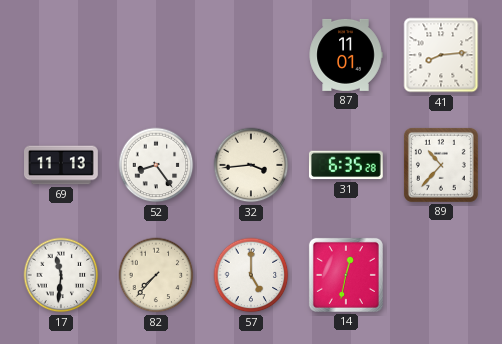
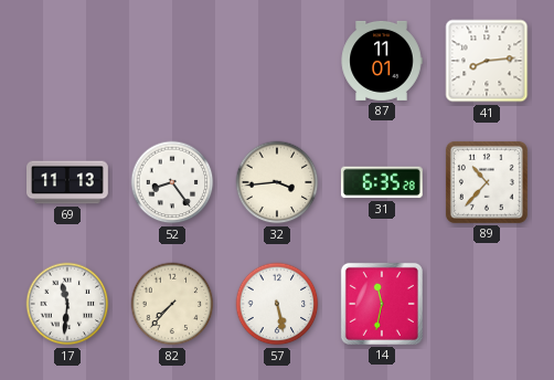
57: 5:00 -> 5:28 (277, 304)
14: 12:32 -> 11:32 (382, 304)
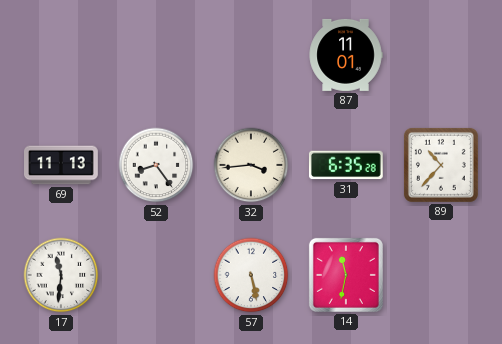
41: 8:14 -> none (487, 61)
82: 7:37 -> none (172, 304)
